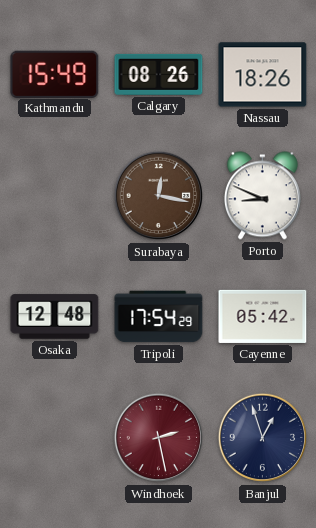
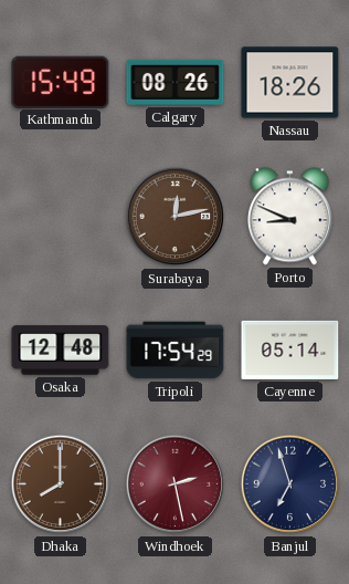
Surabaya: 12:17 -> 12:13 (176, 217)
Cayenne: 05:42 -> 05:14 (290, 350)
Dhaka: none -> 8:00 (61, 484)
Banjul: 12:57 -> 6:57 (290, 484)
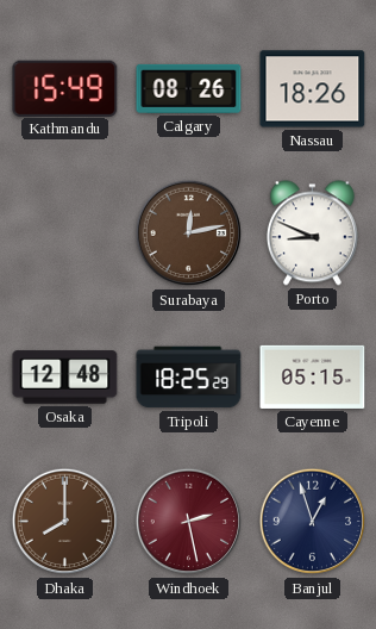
Tripoli: 17:54 -> 18:25 (189, 378)
Cayenne: 05:14 -> 05:15 (313, 376)
Banjul: 6:57 -> 12:57 (313, 522)
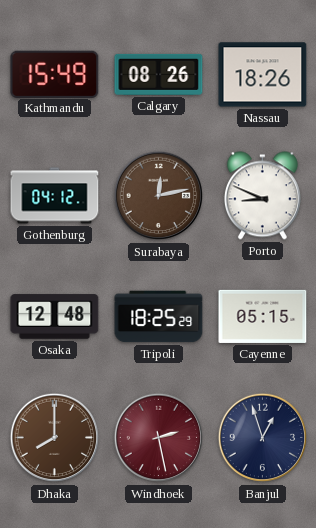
Gothenburg: none -> 04:12 (55, 196)
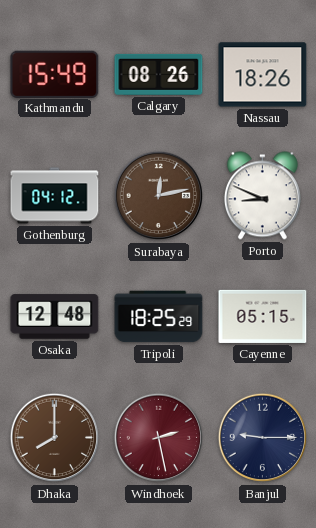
Banjul: 12:57 -> 9:15 (263, 438)
